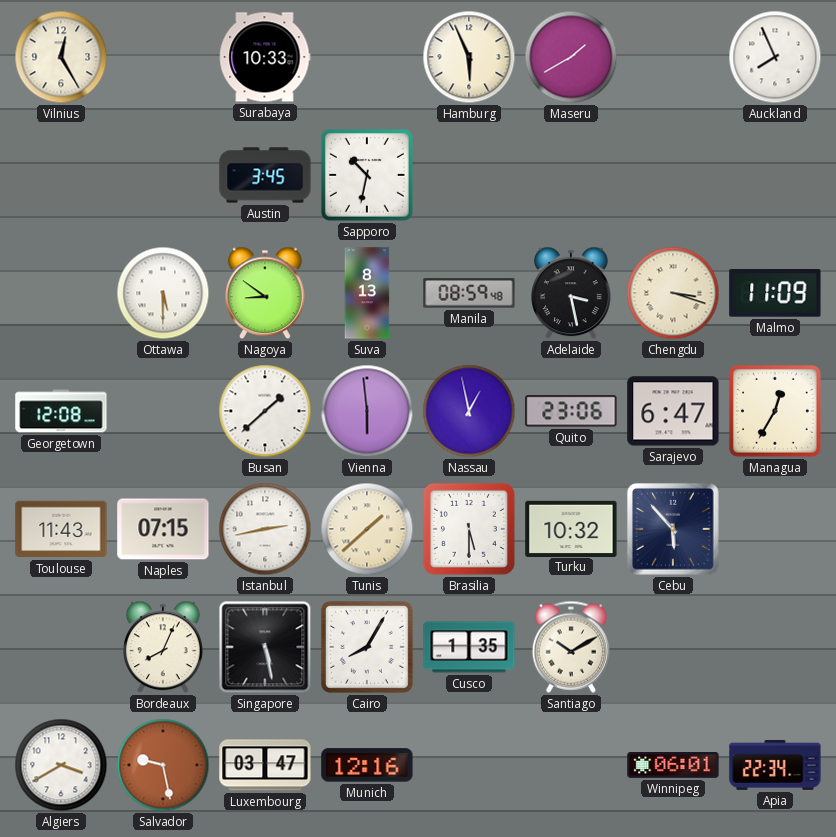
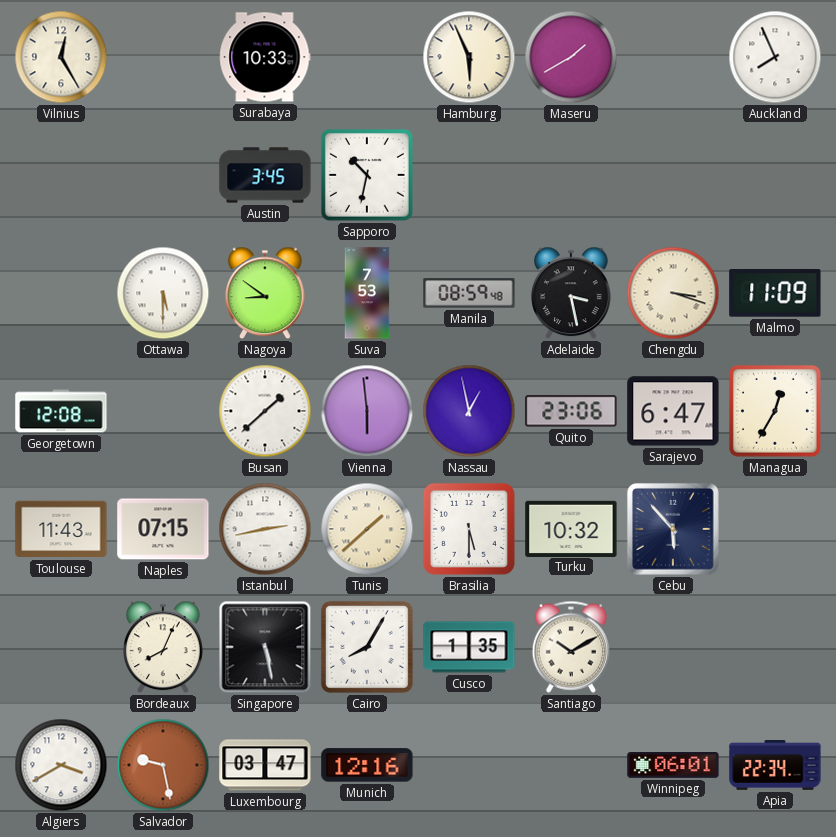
Suva: 8:13 -> 7:53 (367, 293)
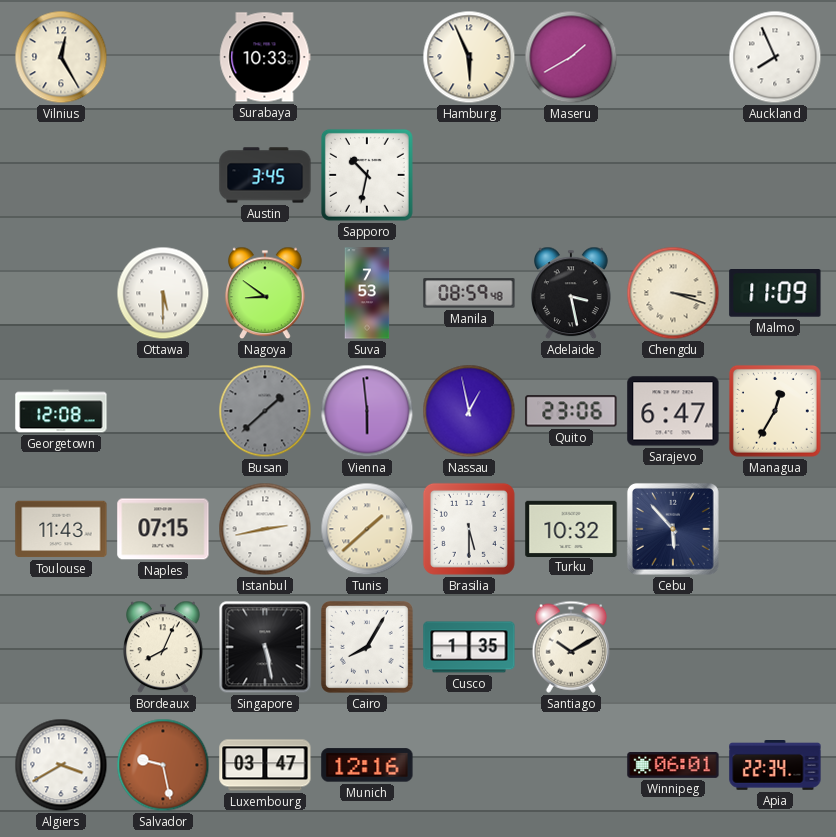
Busan dial: white -> grey (265, 411)
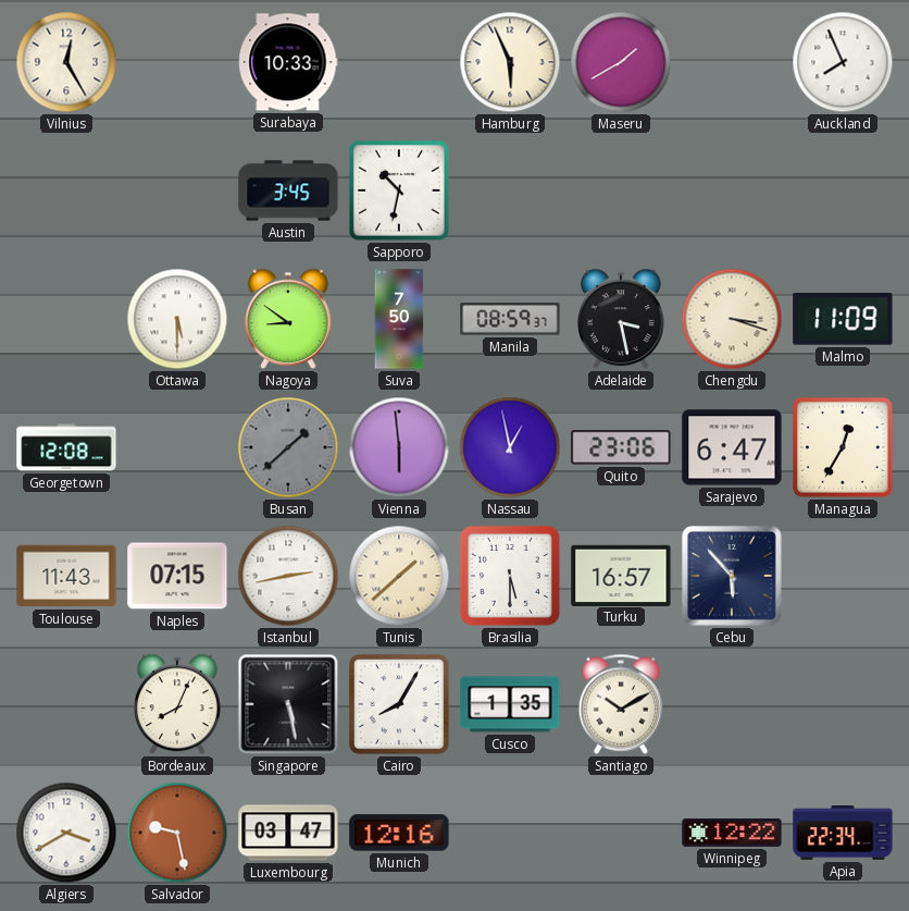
Suva: 7:53 -> 7:50 (399, 319)
Manila: 08:59:48 -> 08:59:37 (510, 319)
Turku: 10:32 -> 16:57 (621, 575)
Winnipeg: 06:01 -> 12:22 (732, 834)
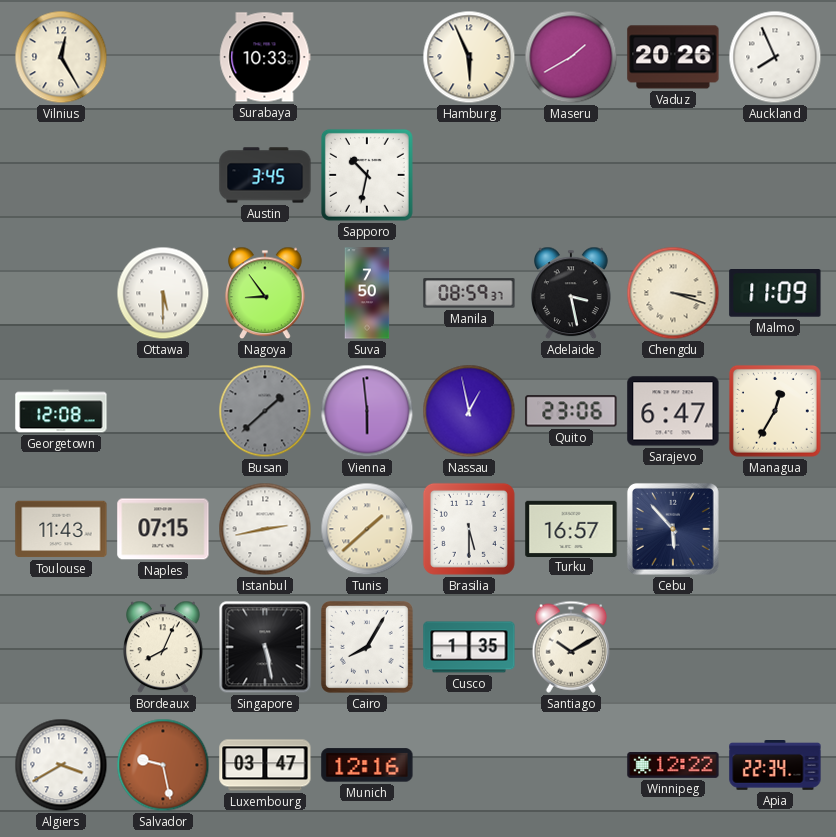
Vaduz: none -> 20:26 (673, 57)
Nagoya: 8:51 -> 8:54 (266, 293)
